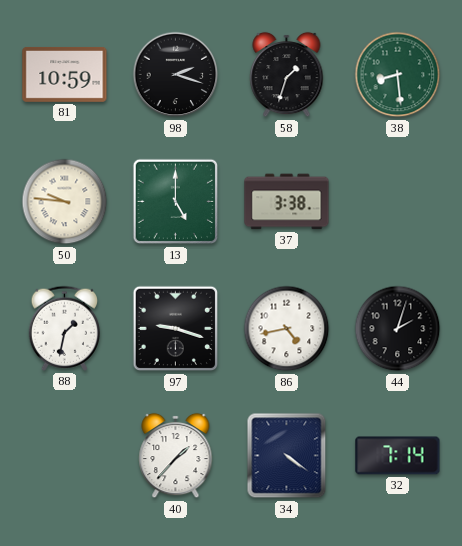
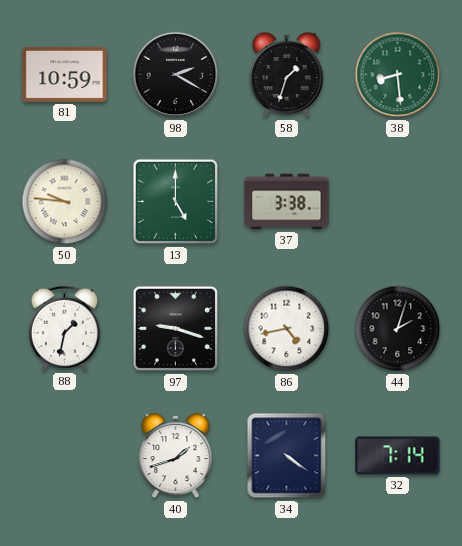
98: 2:18 -> 2:20 (176, 75)
40: 1:37 -> 1:42 (176, 456)
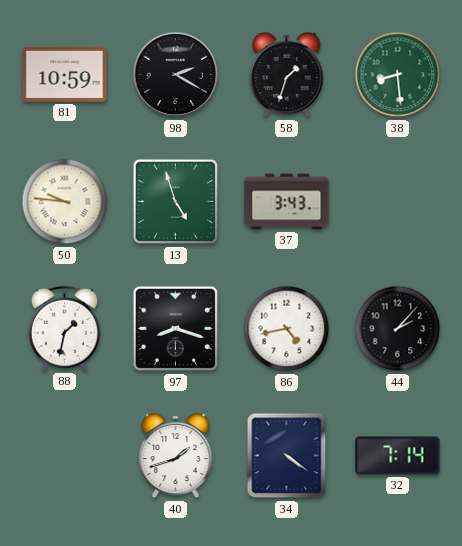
13: 5:00 -> 4:57 (176, 202)
37: 3:38 -> 3:43 (287, 202)
97: 9:18 -> 8:18 (176, 329)
44: 2:03 -> 2:07 (398, 329)
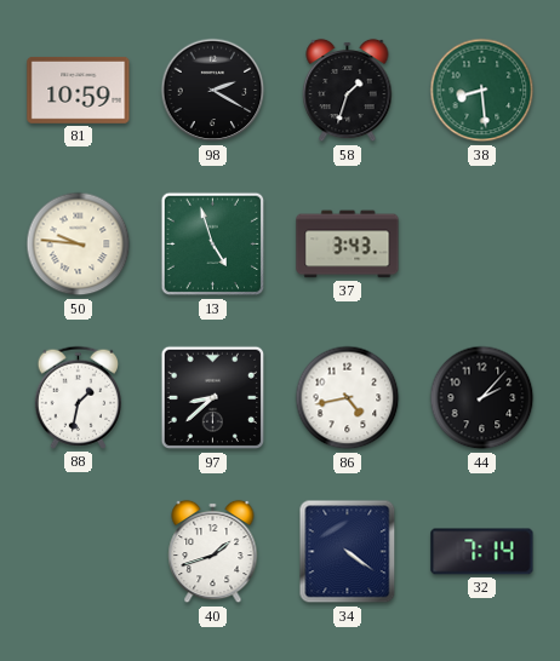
97: 8:18 -> 8:38 (213, 398)
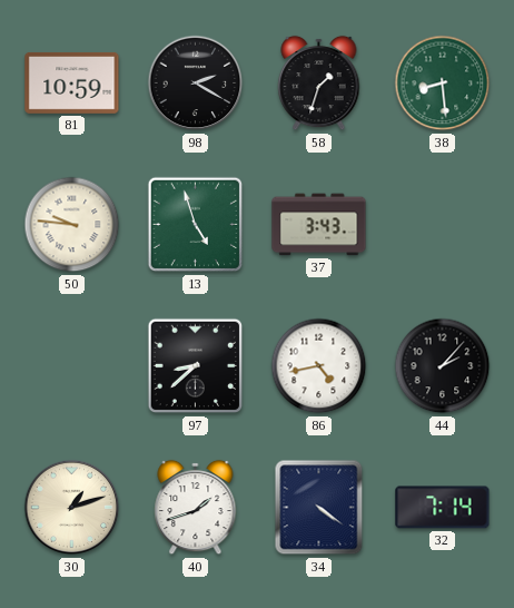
88: 1:32 -> none (78, 397)
30: none -> 1:12 (72, 508)
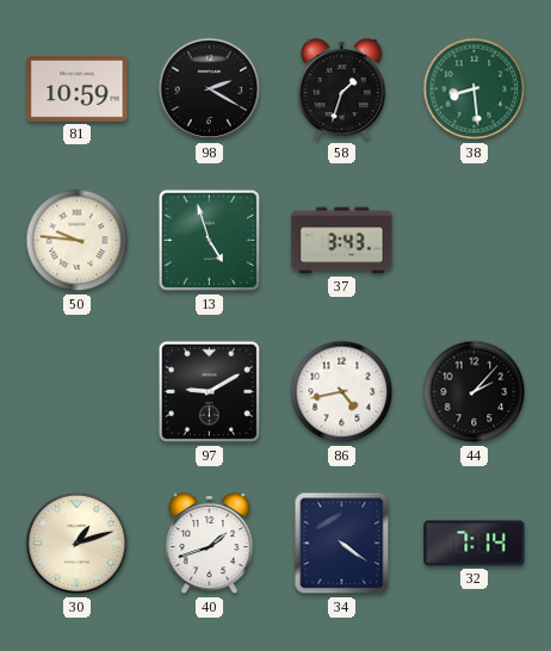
97: 8:38 -> 9:10 (210, 392)
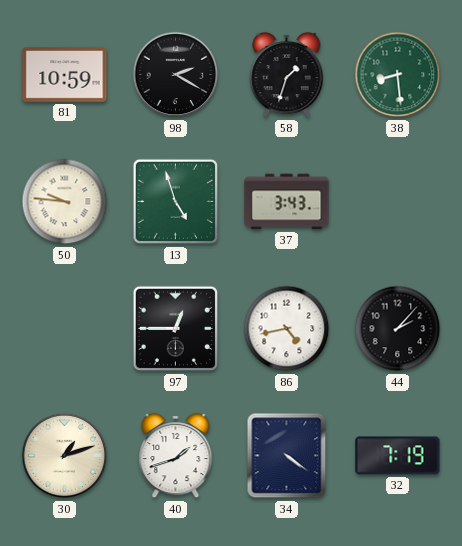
97: 9:10 -> 12:45 (176, 329)
32: 7:14 -> 7:19 (398, 456)
